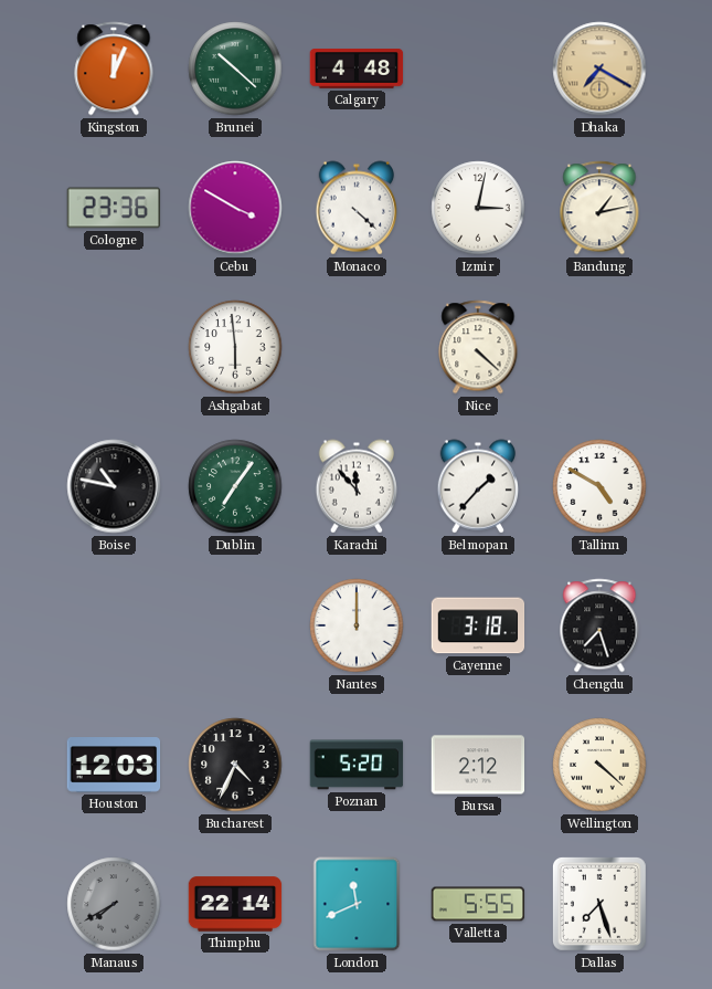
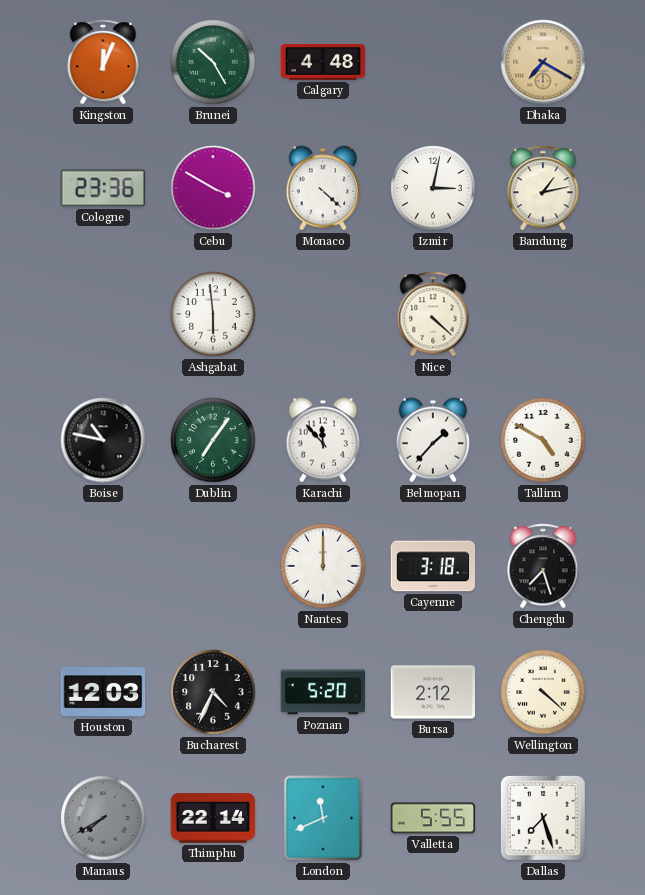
Brunei: 10:22 -> 10:25 (213, 62)
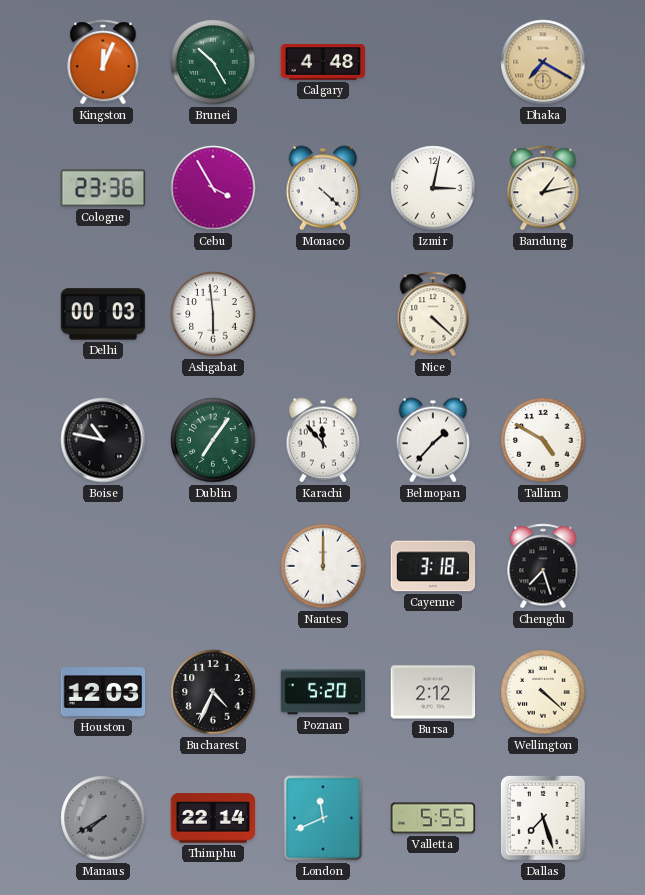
Cebu: 3:50 -> 3:55 (213, 188)
Delhi: none -> 00:03 (103, 314)
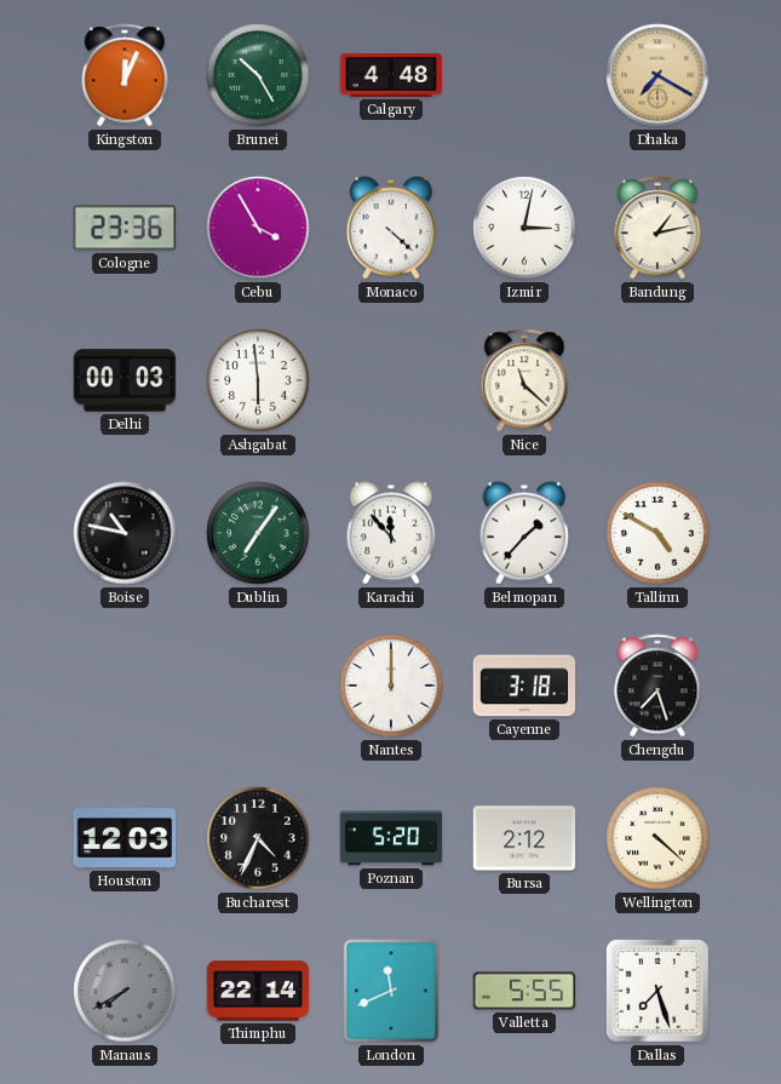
Nice: 4:22 -> 11:22 (524, 380)
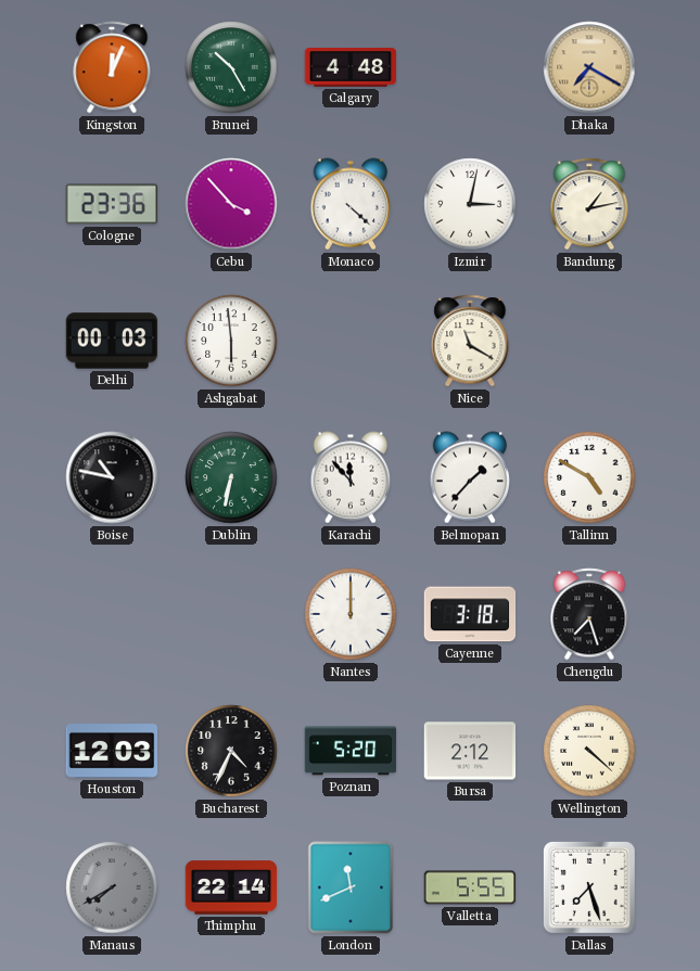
Cebu: 3:55 -> 3:53 (231, 204)
Nice: 11:22 -> 11:20 (470, 341)
Dublin: 7:06 -> 6:32 (231, 477)
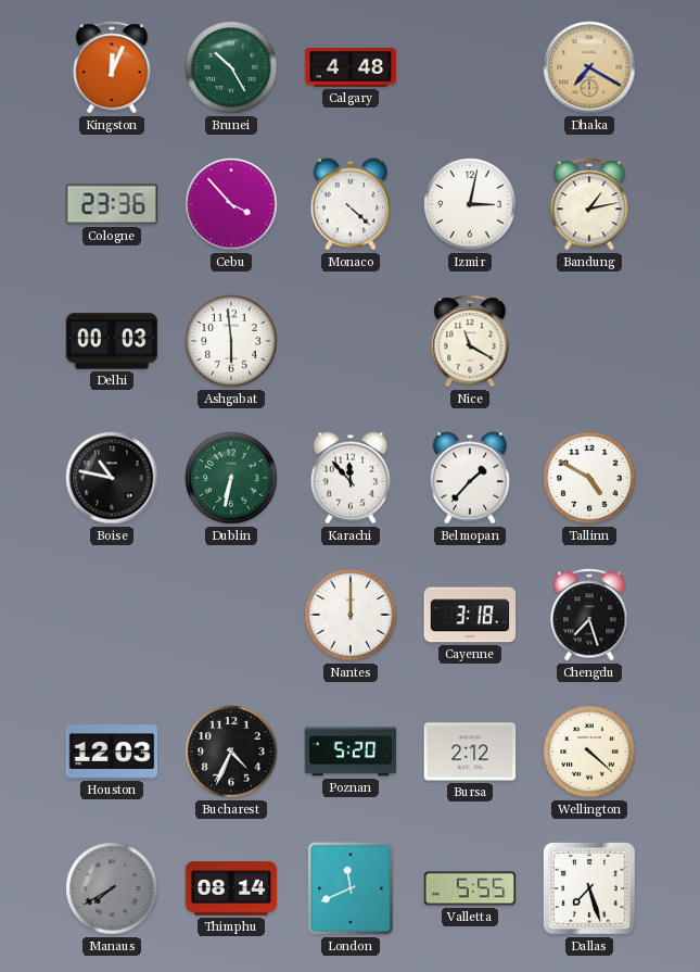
Thimphu: 22:14 -> 08:14 (231, 888)
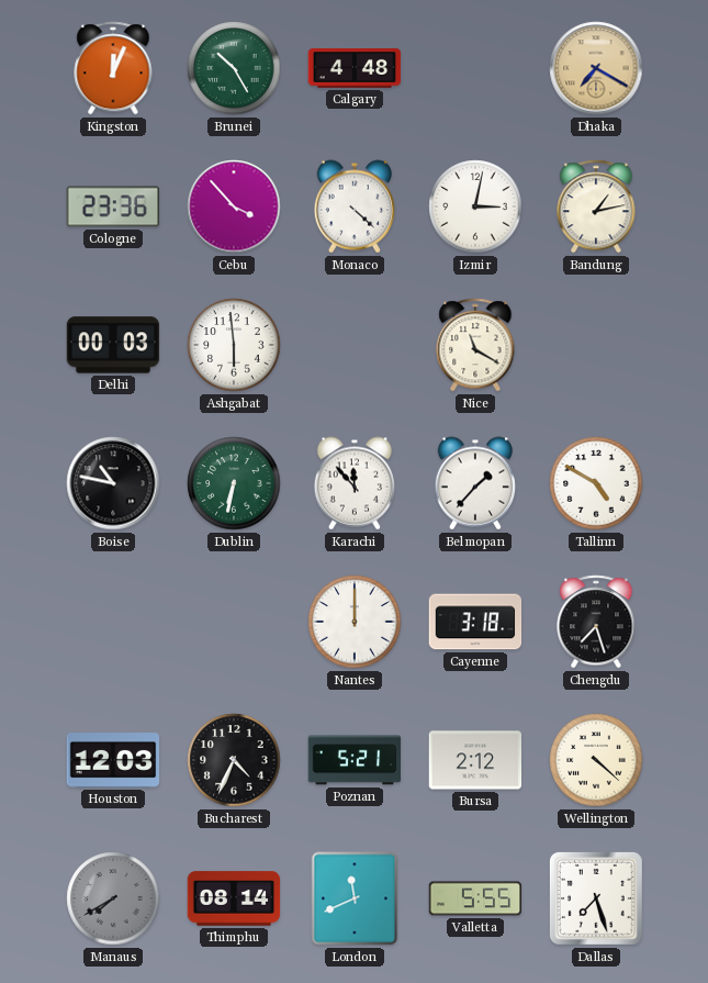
Poznan: 5:20 -> 5:21 (355, 760)
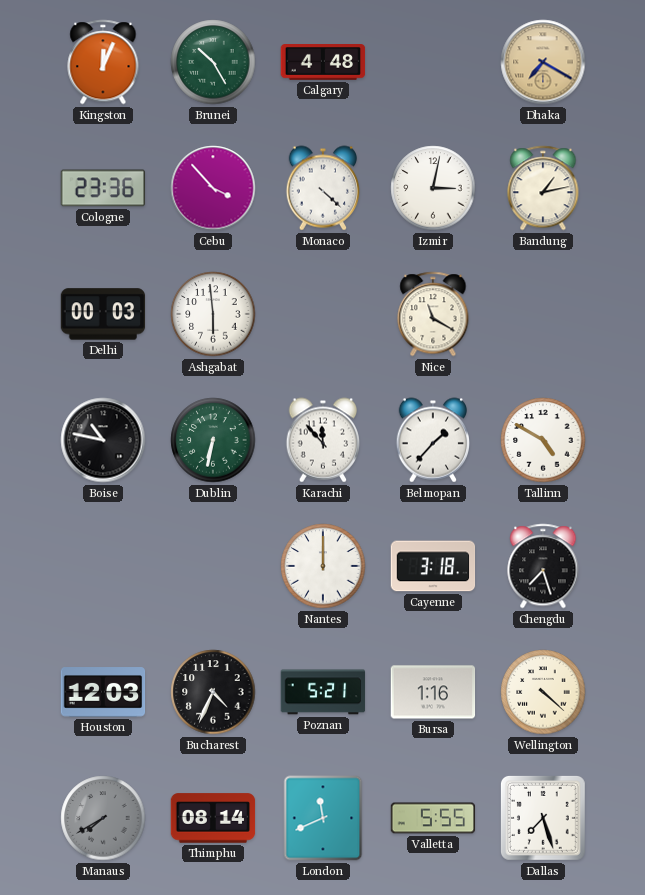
Bursa: 2:12 -> 1:16 (433, 692)
